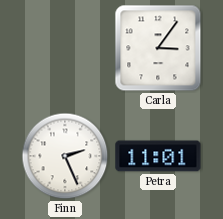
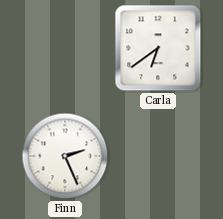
Carla: 3:06 -> 6:39 (158, 48)
Petra: 11:01 -> none (158, 156)
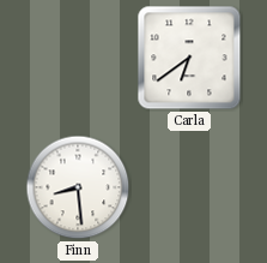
Finn: 2:26 -> 8:29 (78, 187)
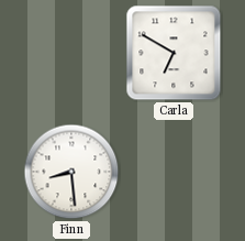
Carla: 6:39 -> 6:50 (174, 53)
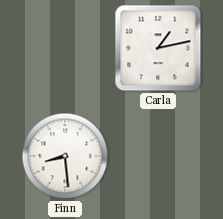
Carla: 6:50 -> 1:13 (158, 48)
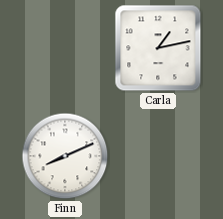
Finn: 8:29 -> 8:11 (65, 156)
